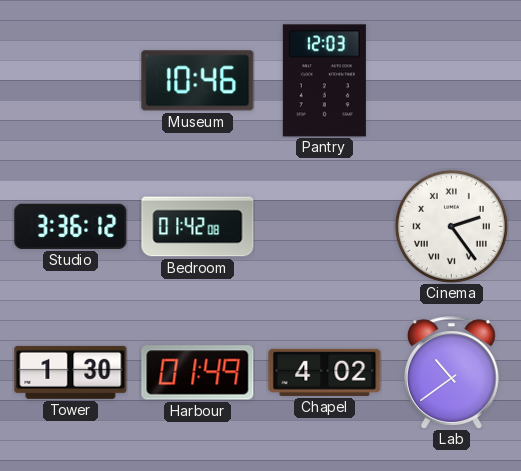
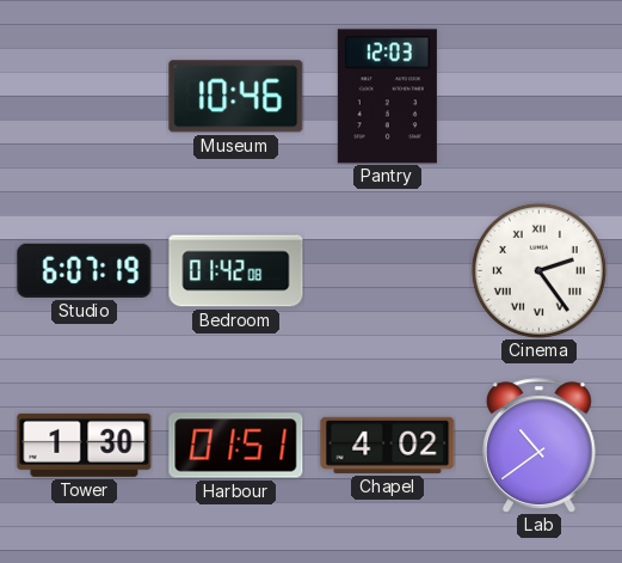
Studio: 3:36 -> 6:07 (85, 270)
Harbour: 01:49 -> 01:51 (236, 446)
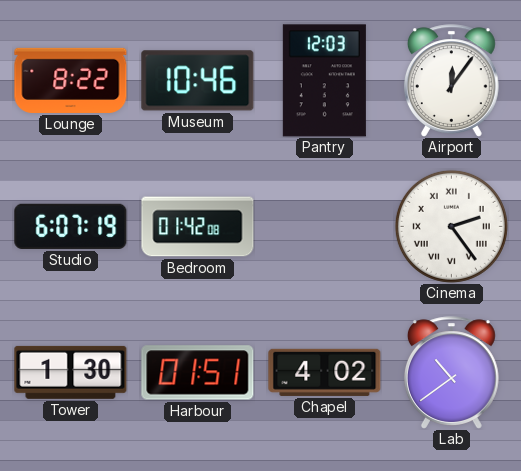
Lounge: none -> 8:22 (71, 80)
Airport: none -> 12:06 (451, 81)
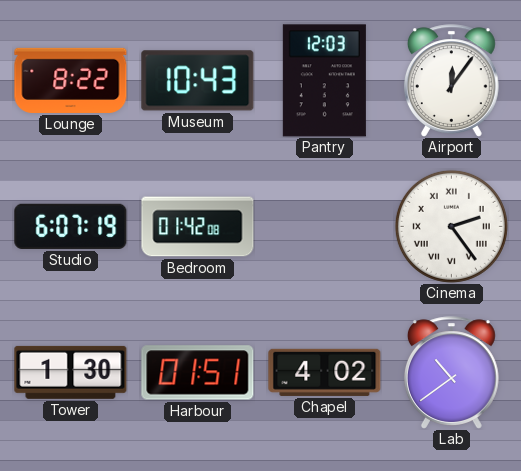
Museum: 10:46 -> 10:43 (198, 81)
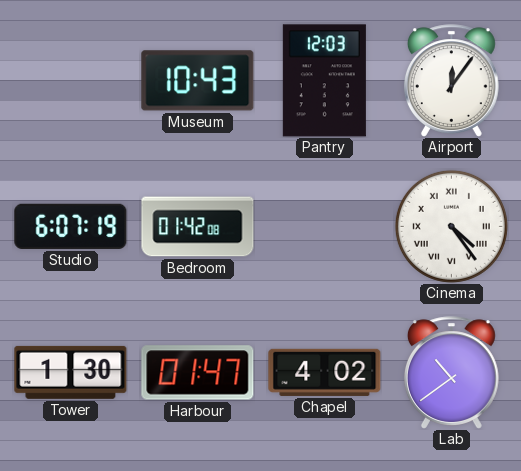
Lounge: 8:22 -> none (71, 80)
Cinema: 2:24 -> 4:24 (451, 226)
Harbour: 01:51 -> 01:47 (198, 373)
